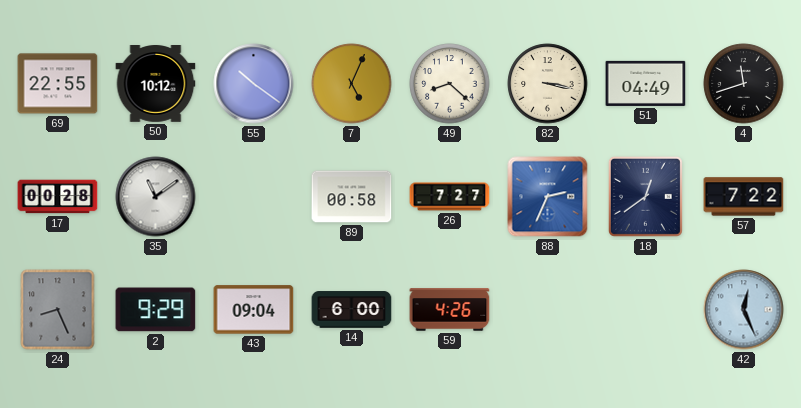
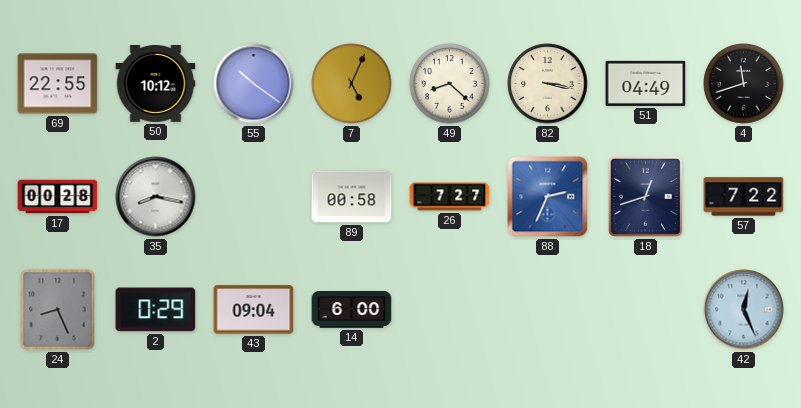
35: 11:09 -> 8:17 (156, 197)
18: 12:39 -> 12:42 (645, 196)
2: 9:29 -> 0:29 (156, 310)
59: 4:26 -> none (450, 310)
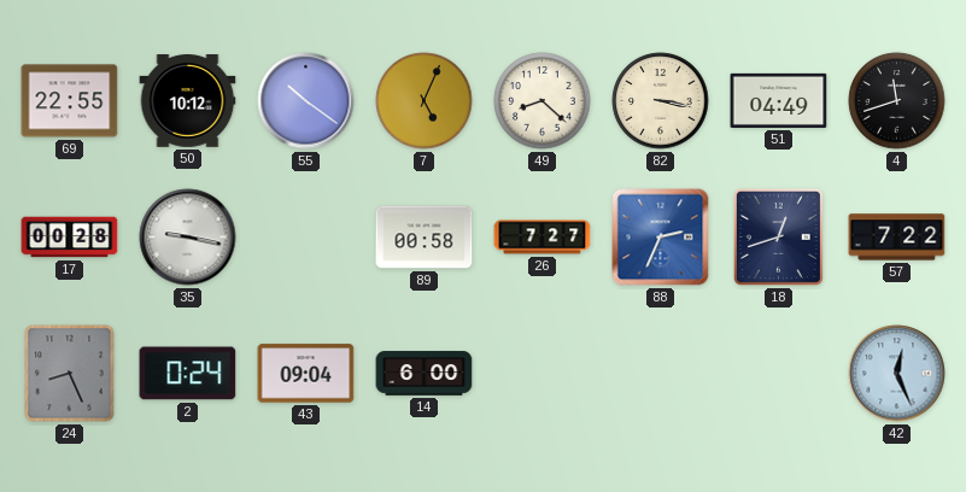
35: 8:17 -> 9:17 (188, 238)
2: 0:29 -> 0:24 (188, 374)
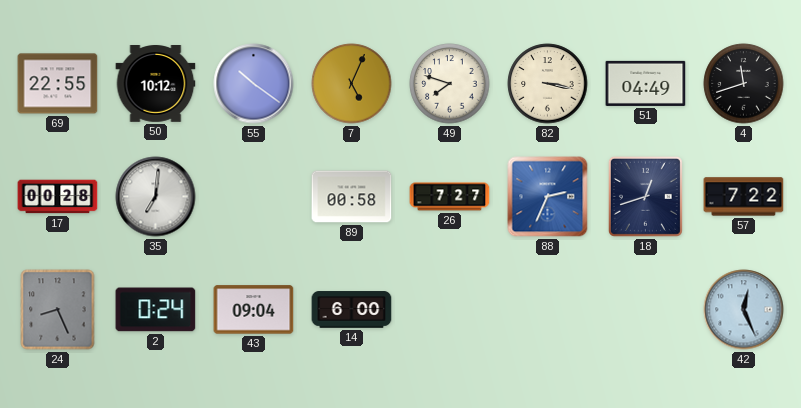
49: 8:22 -> 7:48 (450, 84)
35: 9:17 -> 7:01 (156, 197)
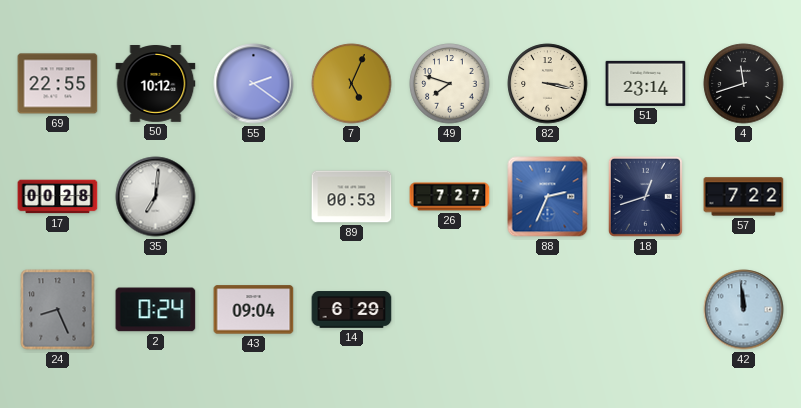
55: 10:21 -> 2:21 (254, 84)
51: 04:49 -> 23:14 (646, 83)
89: 00:58 -> 00:53 (352, 197)
14: 6:00 -> 6:29 (352, 310)
42: 12:26 -> 11:59 (744, 310)
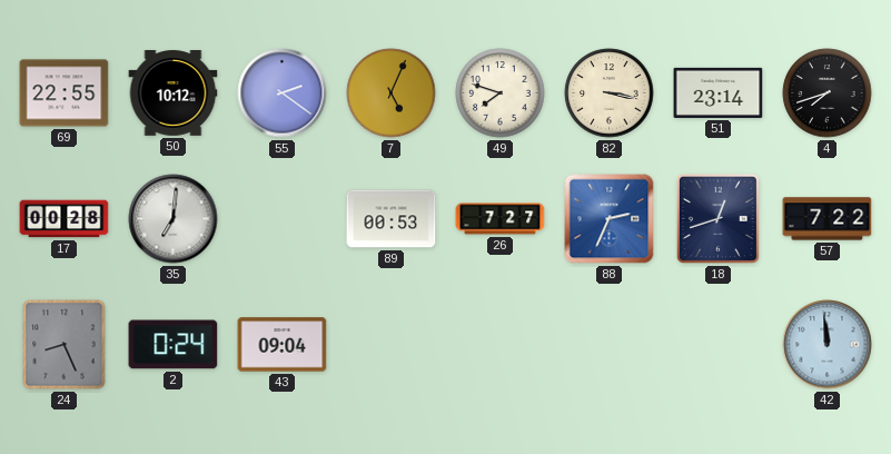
4: 11:42 -> 7:42 (828, 93)
14: 6:29 -> none (352, 310)
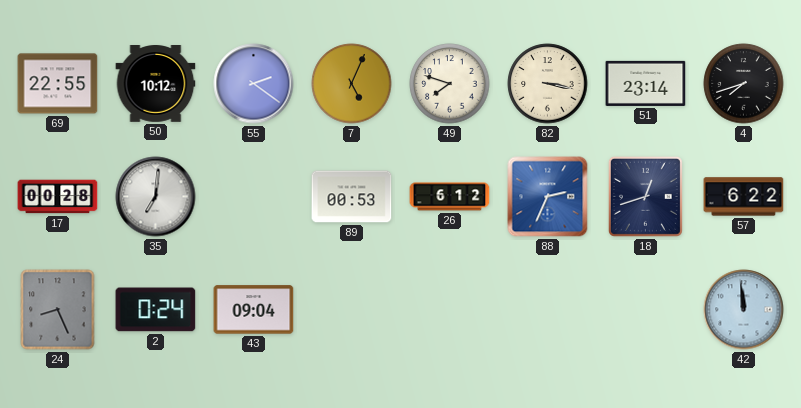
26: 7:27 -> 6:12 (450, 197)
57: 7:22 -> 6:22 (744, 197)
